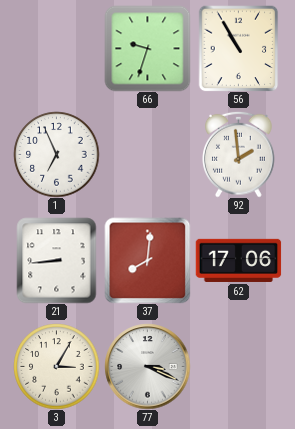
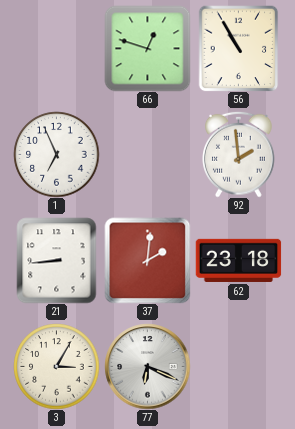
66: 9:33 -> 12:48 (147, 48)
37: 8:01 -> 2:01 (147, 260)
62: 17:06 -> 23:18 (238, 260)
77: 3:19 -> 6:19 (147, 366)
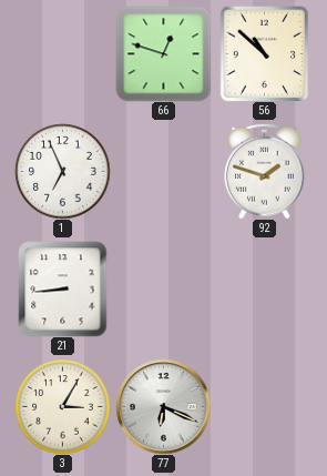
56: 10:55 -> 10:52 (265, 53)
92: 1:59 -> 1:48 (265, 171)
37: 2:01 -> none (147, 260)
62: 23:18 -> none (238, 260)
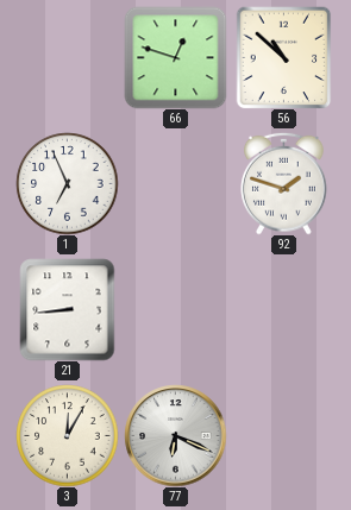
3: 3:05 -> 12:05 (67, 435)
